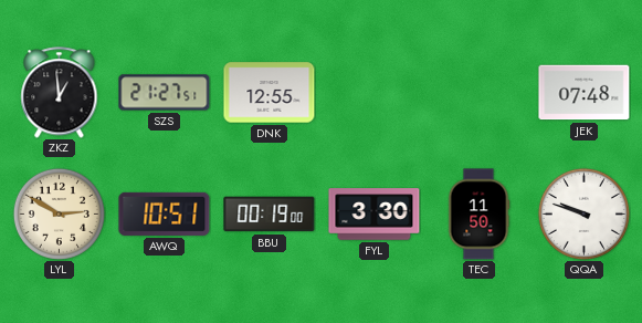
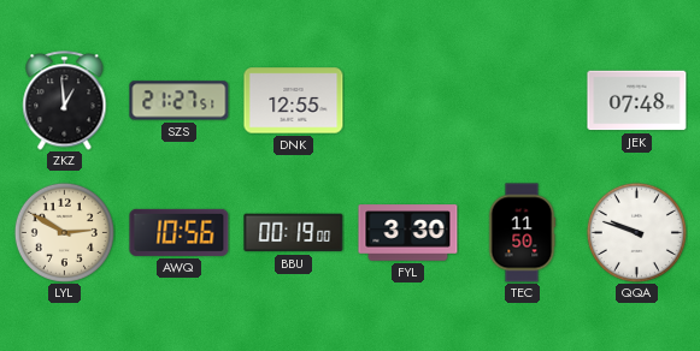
AWQ: 10:51 -> 10:56 (180, 232)
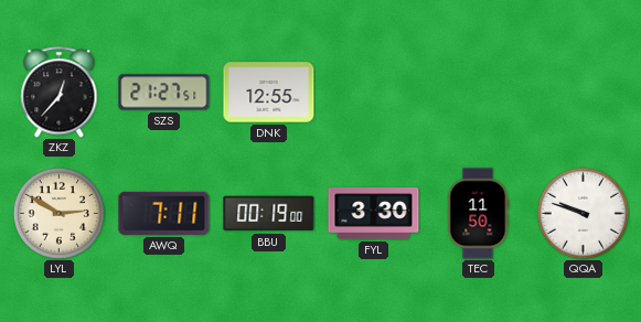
ZKZ: 12:59 -> 12:37 (60, 93)
JEK: 07:48 -> none (637, 101)
AWQ: 10:56 -> 7:11 (164, 213)
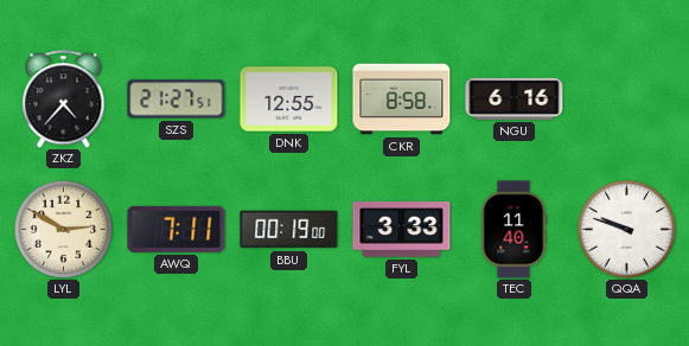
ZKZ: 12:37 -> 4:37 (64, 100)
CKR: none -> 8:58 (402, 100)
NGU: none -> 6:16 (515, 98)
FYL: 3:30 -> 3:33 (402, 230)
TEC: 11:50 -> 11:40 (513, 230)
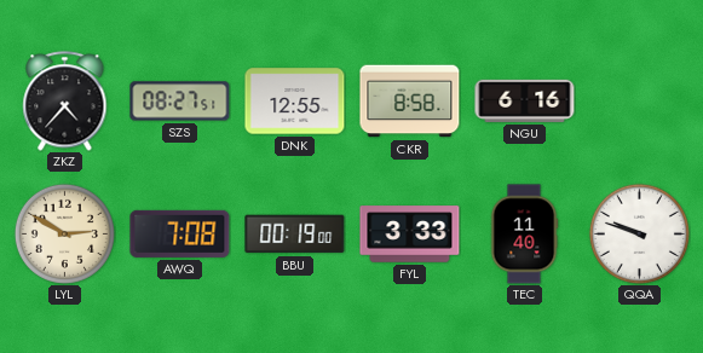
SZS: 21:27 -> 08:27 (180, 102)
AWQ: 7:11 -> 7:08 (180, 233)
